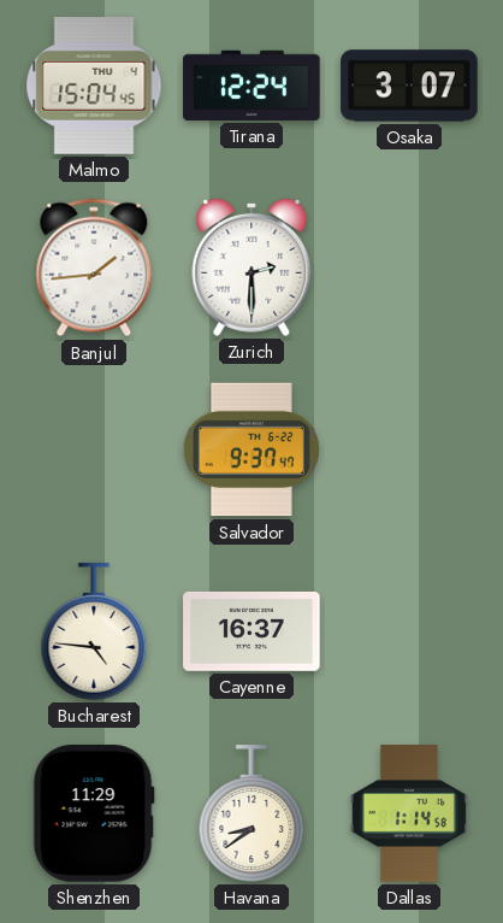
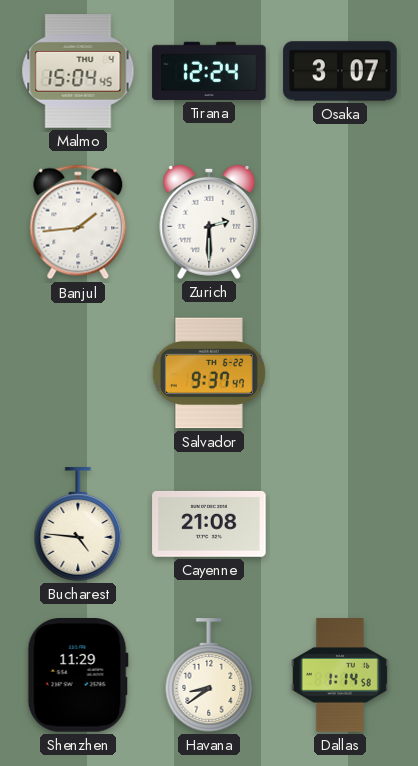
Cayenne: 16:37 -> 21:08 (209, 524)
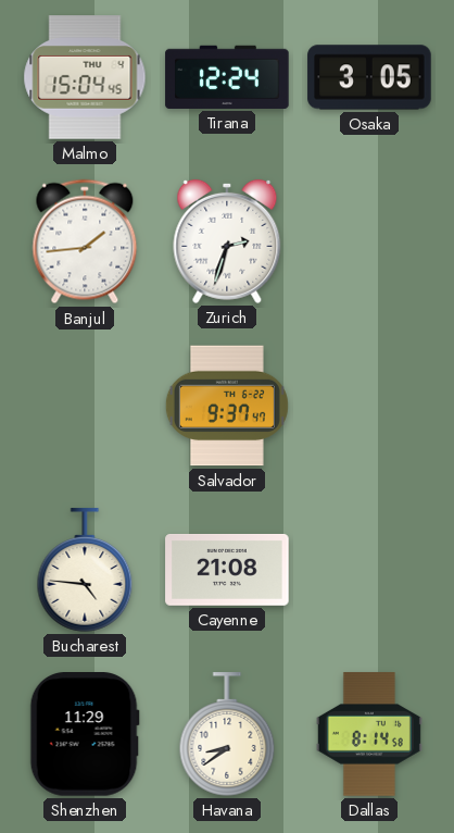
Osaka: 3:07 -> 3:05 (369, 77)
Zurich: 2:30 -> 2:33 (227, 241)
Dallas: 1:14 -> 8:14 (369, 734)
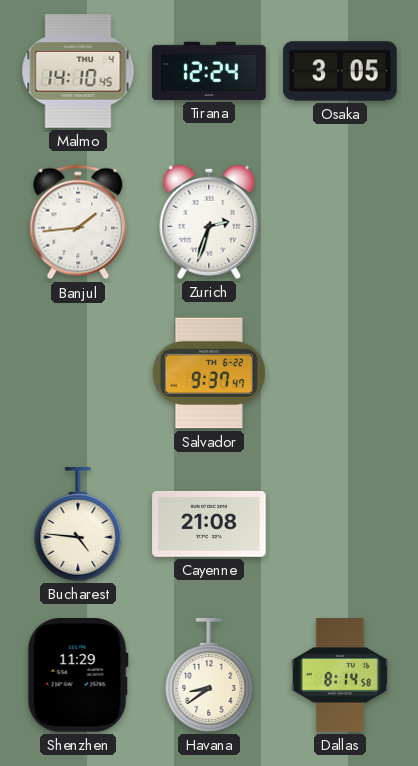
Malmo: 15:04 -> 14:10 (78, 71)
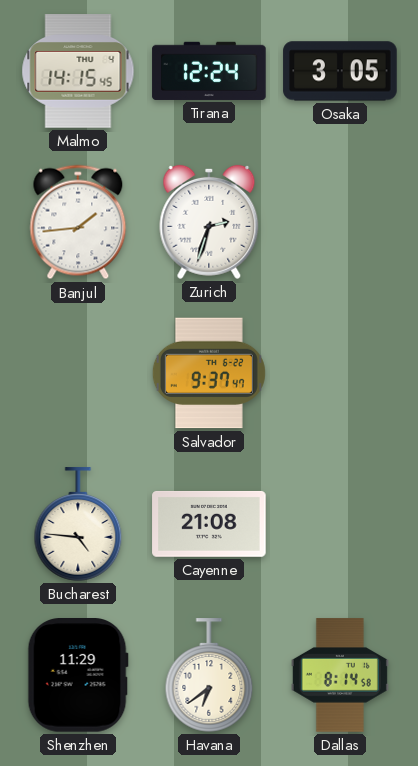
Malmo: 14:10 -> 14:15 (78, 71)
Havana: 8:39 -> 6:39 (209, 675)
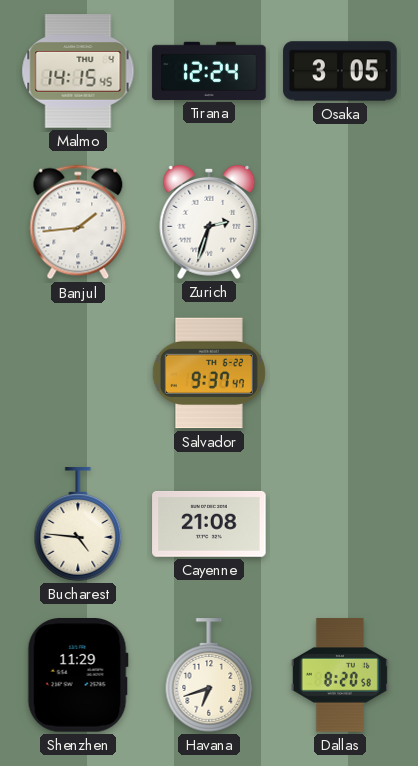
Havana: 6:39 -> 6:42 (209, 675)
Dallas: 8:14 -> 8:20 (340, 675)
